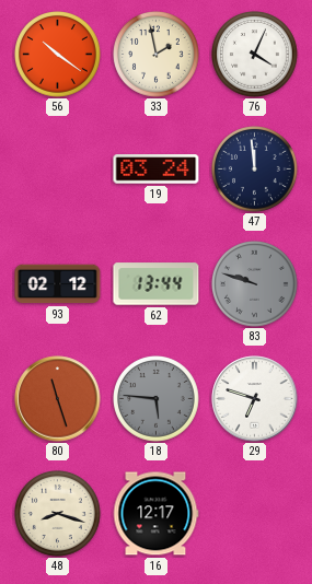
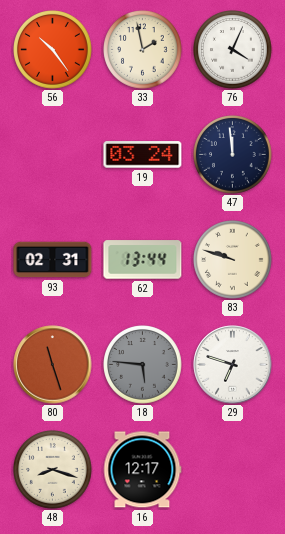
56: 10:21 -> 10:24 (53, 50)
93: 02:12 -> 02:31 (53, 260)
83 dial: grey -> cream (233, 260)
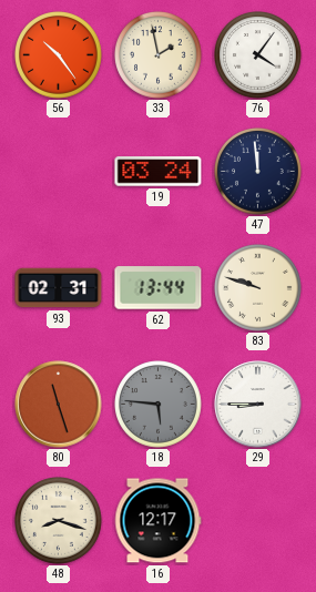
76: 4:04 -> 4:06 (258, 55)
29: 6:48 -> 8:45 (258, 405)
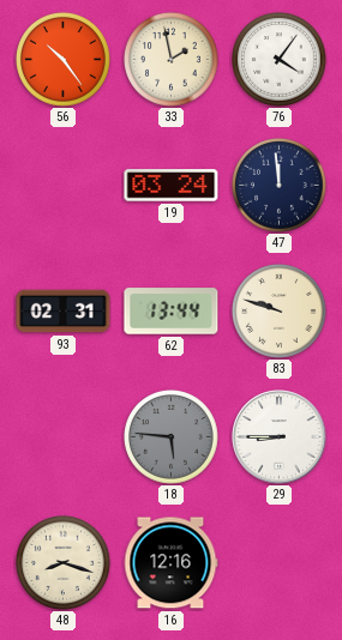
80: 11:27 -> none (59, 405)
16: 12:17 -> 12:16 (170, 563)
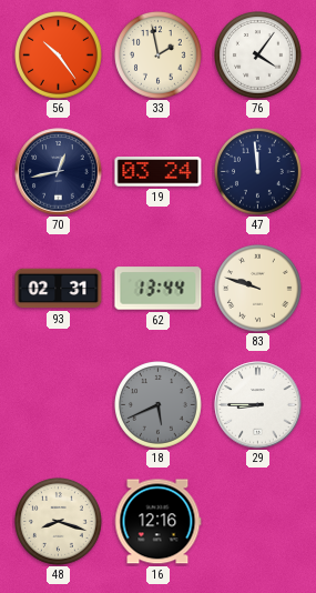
70: none -> 12:43 (59, 172)
18: 5:46 -> 5:41 (159, 405)
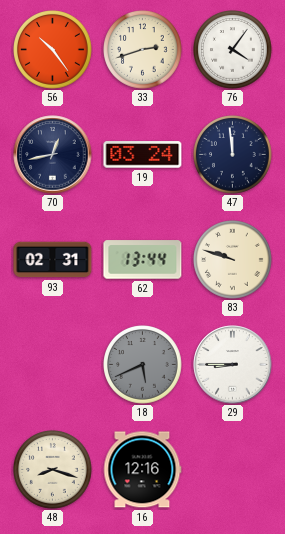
33: 1:58 -> 2:42 (143, 50)
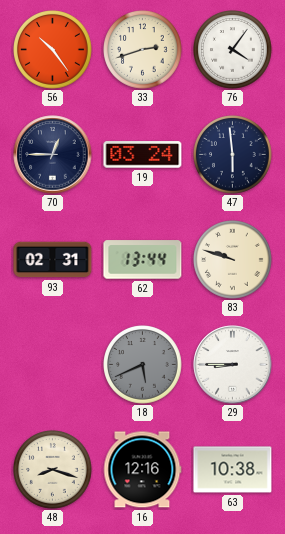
70: 12:43 -> 12:45 (53, 155)
47: 11:59 -> 5:59 (233, 155)
63: none -> 10:38 (233, 470)
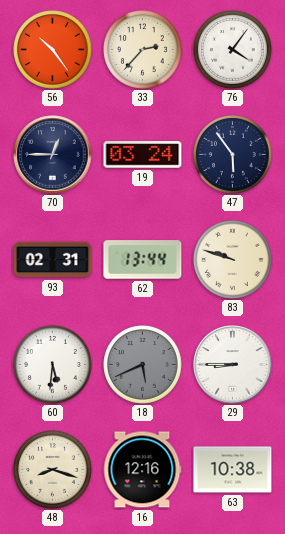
33: 2:42 -> 2:37 (143, 50)
47: 5:59 -> 5:54 (233, 155)
60: none -> 5:31 (53, 365)
